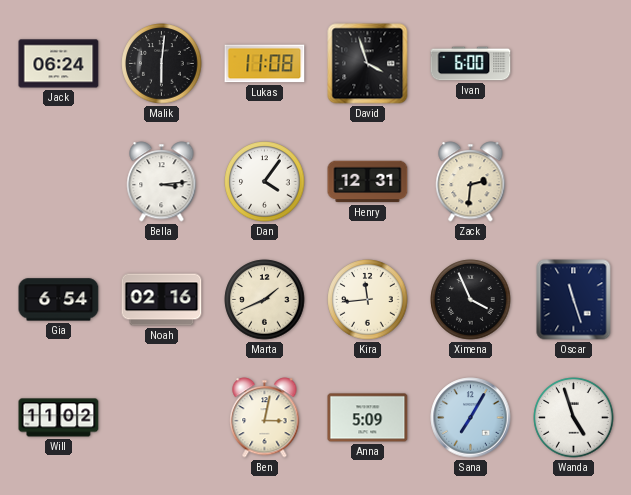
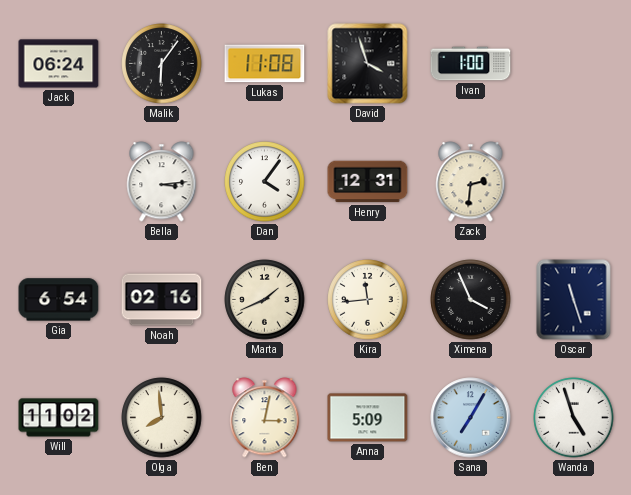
Malik: 6:01 -> 6:06 (162, 64)
Ivan: 6:00 -> 1:00 (471, 64)
Olga: none -> 7:59 (162, 418)
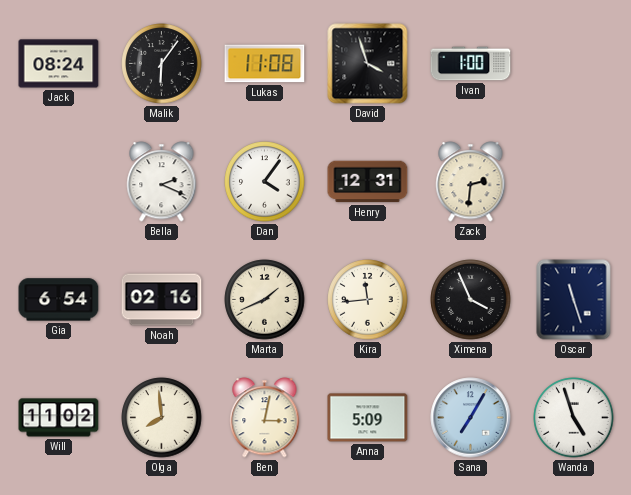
Jack: 06:24 -> 08:24 (59, 64)
Bella: 3:14 -> 2:19 (162, 182)
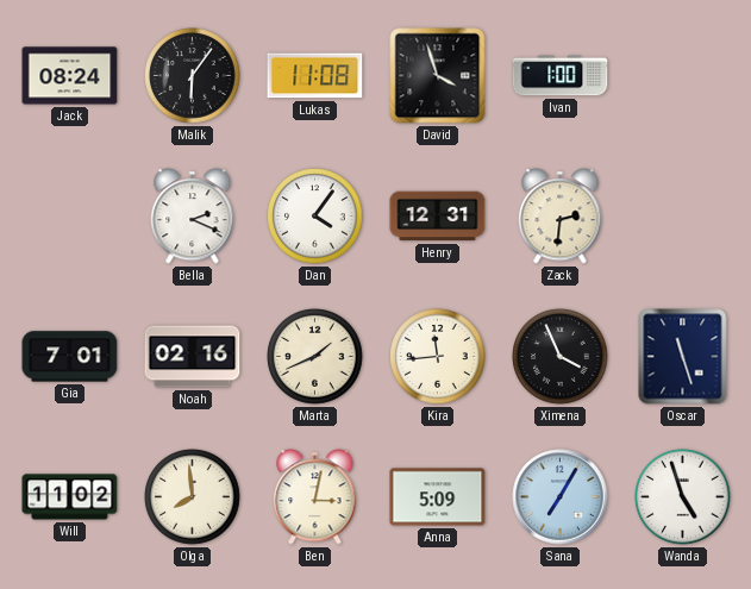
Gia: 6:54 -> 7:01 (70, 357)
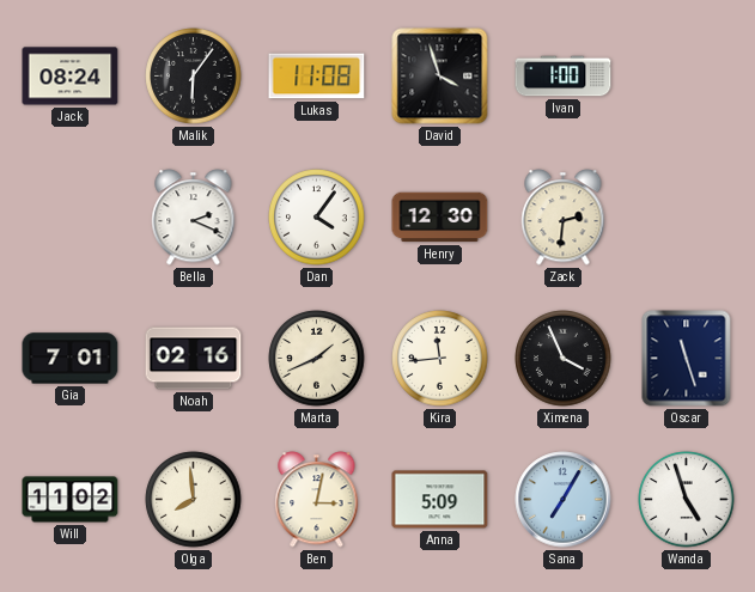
Henry: 12:31 -> 12:30 (440, 218)
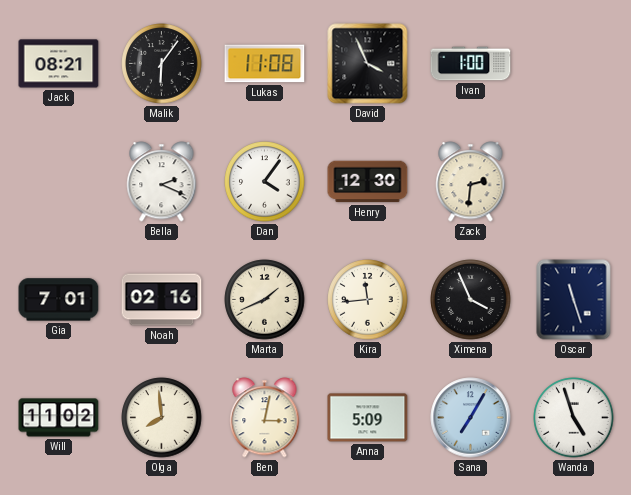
Jack: 08:24 -> 08:21 (59, 64)
David: 3:57 -> 3:56 (368, 64)
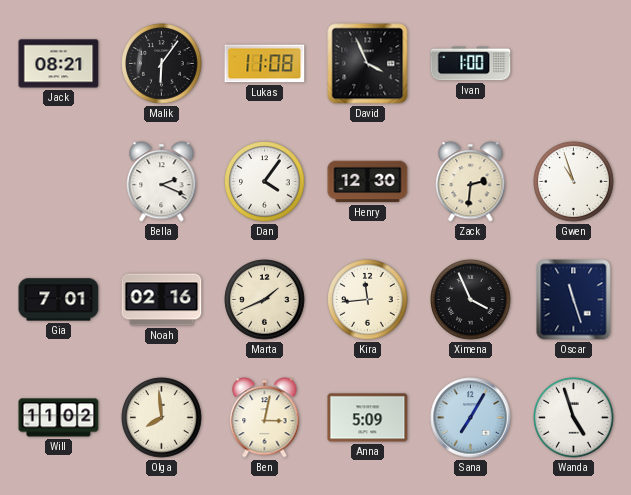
Gwen: none -> 10:57 (574, 182)
